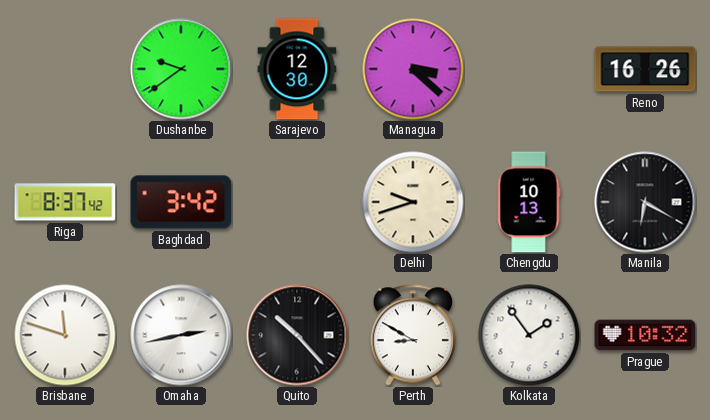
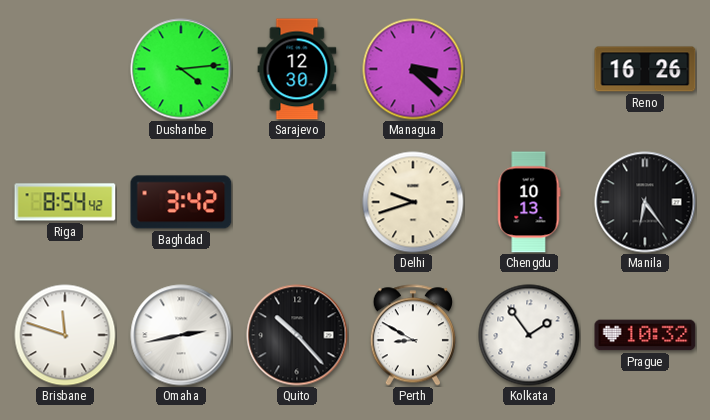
Dushanbe: 9:39 -> 4:14 (181, 69)
Riga: 8:37 -> 8:54 (65, 202)
Manila: 6:20 -> 6:24 (645, 202)
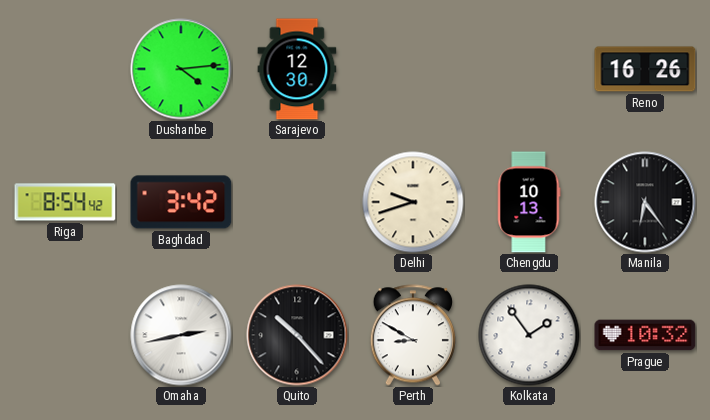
Managua: 3:22 -> none (413, 69)
Brisbane: 11:48 -> none (65, 335)
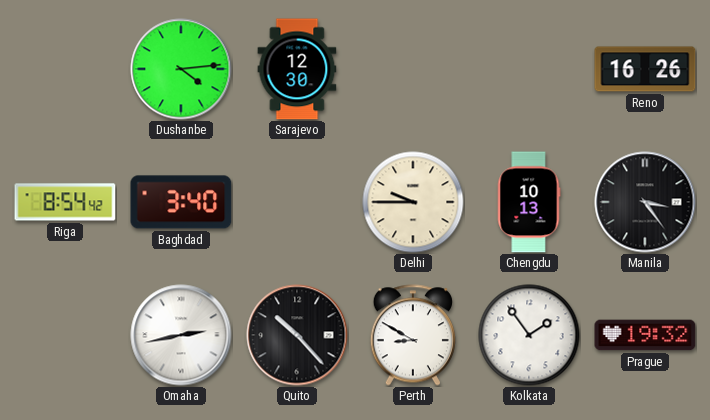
Baghdad: 3:42 -> 3:40 (181, 202)
Delhi: 9:42 -> 9:45 (413, 202)
Manila: 6:24 -> 3:24 (645, 202)
Prague: 10:32 -> 19:32 (645, 335)
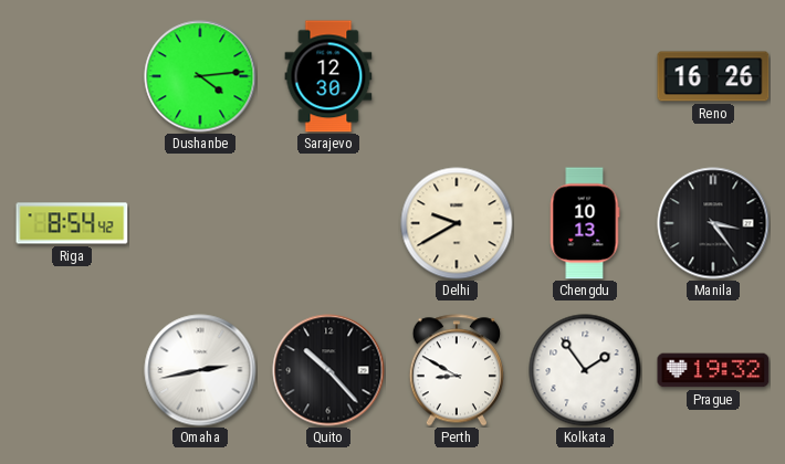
Baghdad: 3:40 -> none (181, 202)
Delhi: 9:45 -> 9:40 (457, 223)
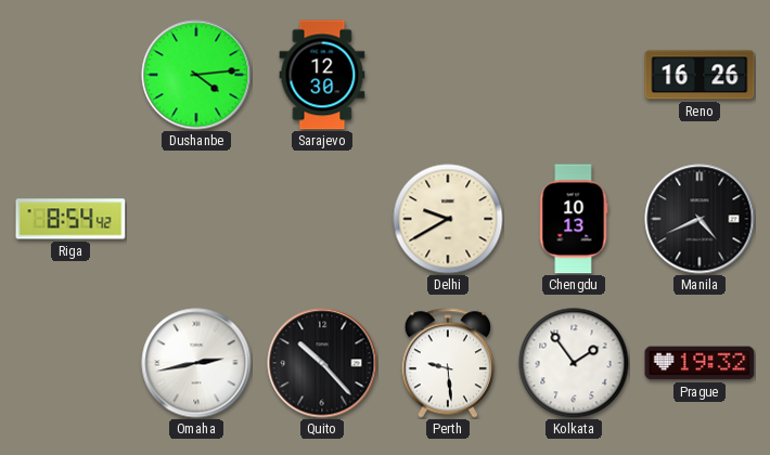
Manila: 3:24 -> 4:41 (700, 219)
Perth: 8:50 -> 9:29 (448, 363)
